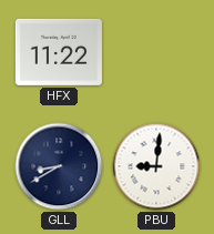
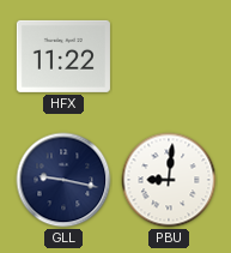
GLL: 8:40 -> 9:17 (63, 180)
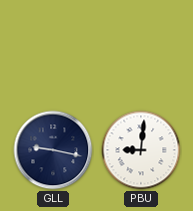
HFX: 11:22 -> none (63, 56)
